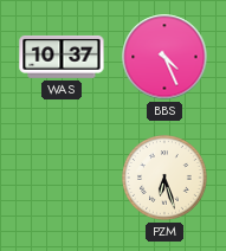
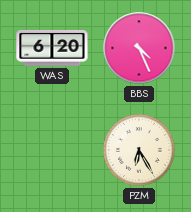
WAS: 10:37 -> 6:20 (52, 48)
PZM: 6:27 -> 6:25 (139, 150)
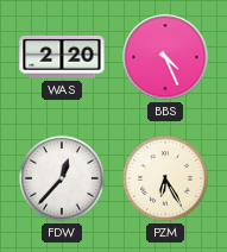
WAS: 6:20 -> 2:20 (62, 57)
FDW: none -> 12:37 (62, 178)
